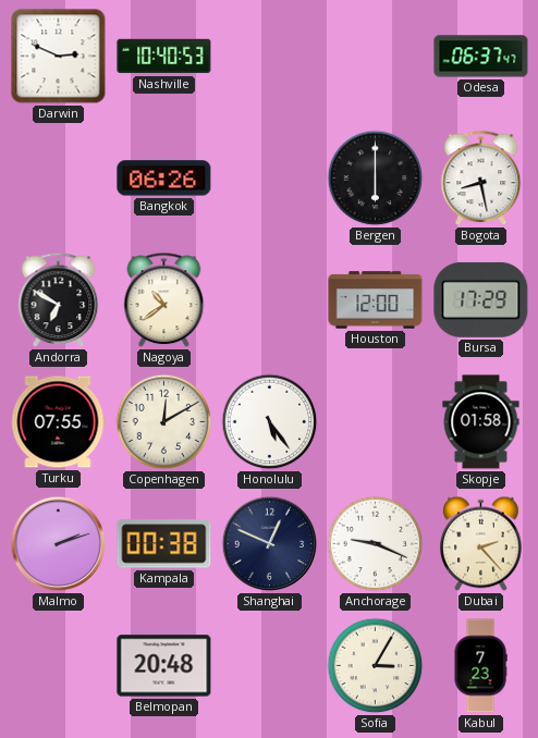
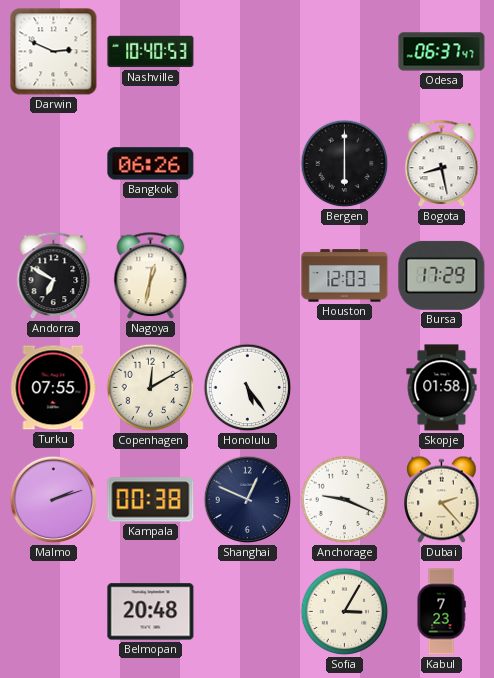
Nagoya: 10:39 -> 12:32 (151, 276)
Houston: 12:00 -> 12:03 (345, 276)
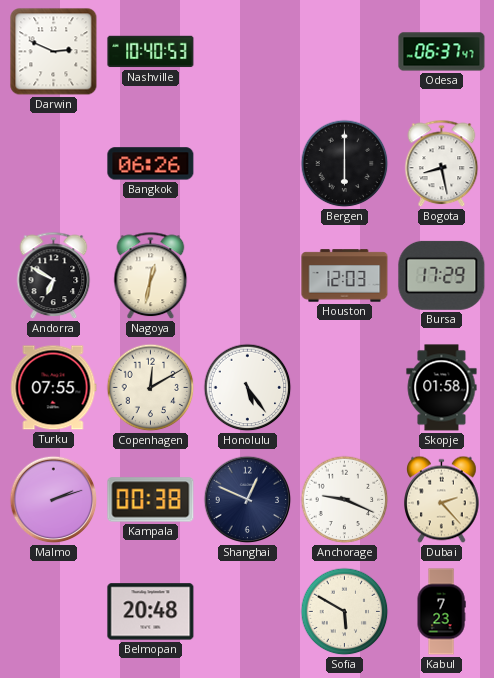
Sofia: 3:05 -> 5:50 (345, 612)
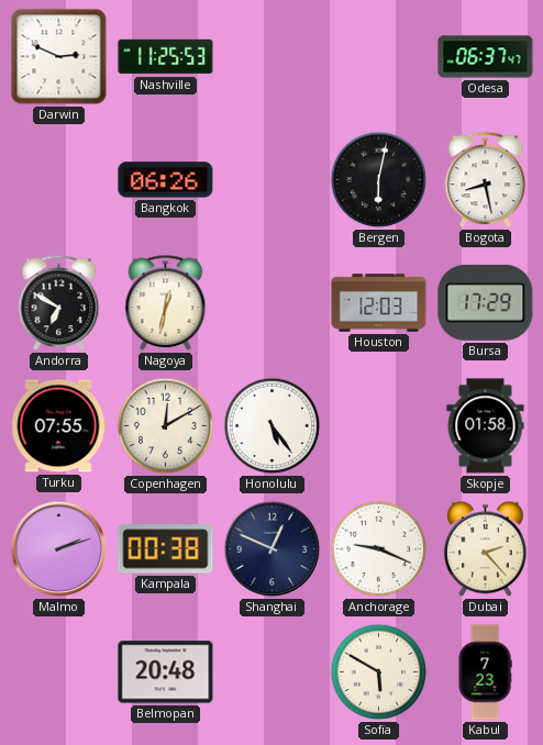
Nashville: 10:40 -> 11:25 (166, 57)
Bergen: 6:00 -> 6:02 (379, 180)
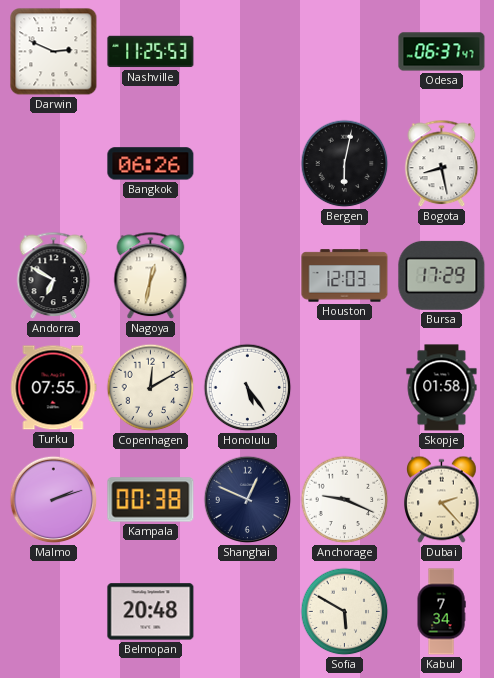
Kabul: 7:23 -> 7:34 (441, 612)
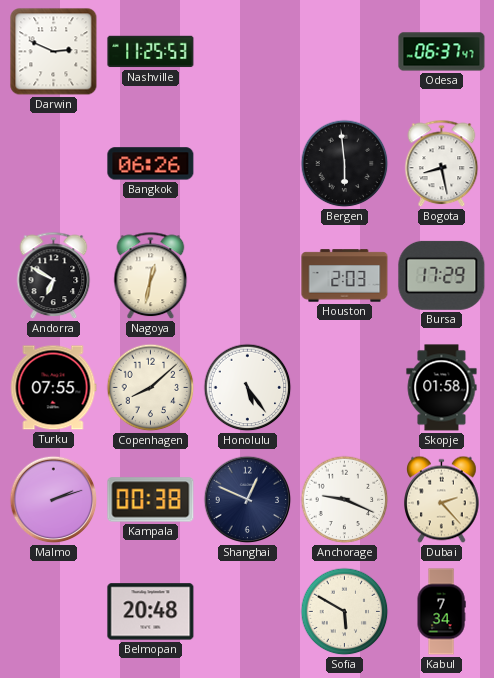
Bergen: 6:02 -> 5:59 (345, 164)
Houston: 12:03 -> 2:03 (345, 276)
Copenhagen: 12:10 -> 8:08 (151, 388)
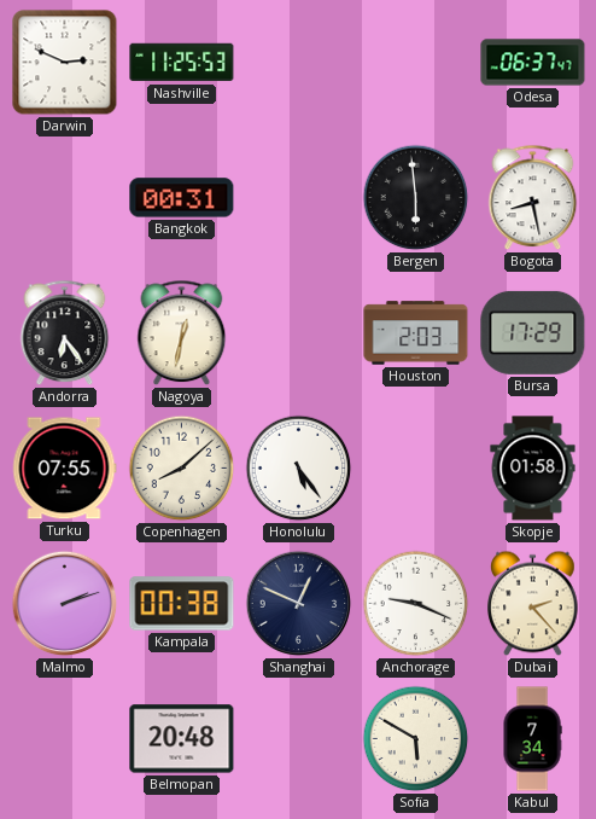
Bangkok: 06:26 -> 00:31 (182, 198)
Andorra: 6:50 -> 6:24 (65, 333)
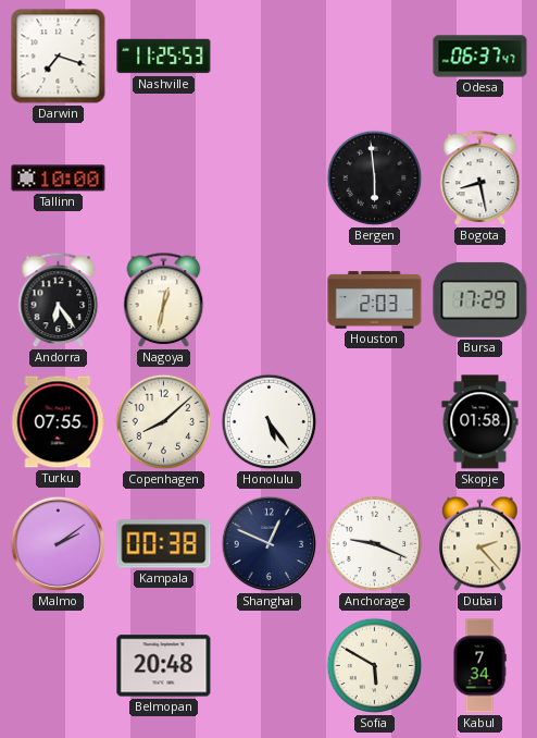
Darwin: 2:49 -> 7:18 (59, 57)
Tallinn: none -> 10:00 (59, 179)
Bangkok: 00:31 -> none (182, 198)
Malmo: 2:12 -> 2:09 (59, 544)
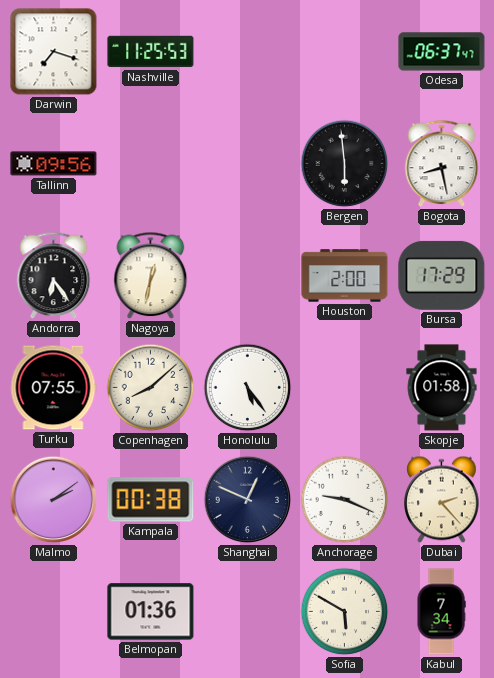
Tallinn: 10:00 -> 09:56 (54, 164)
Houston: 2:03 -> 2:00 (345, 276)
Belmopan: 20:48 -> 01:36 (151, 612)
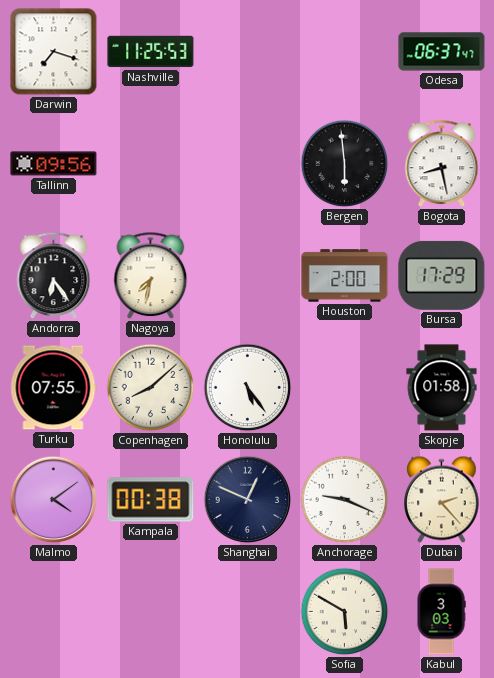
Nagoya: 12:32 -> 7:32 (151, 276)
Malmo: 2:09 -> 4:09 (54, 500)
Belmopan: 01:36 -> none (151, 612)
Kabul: 7:34 -> 3:03 (441, 612)
